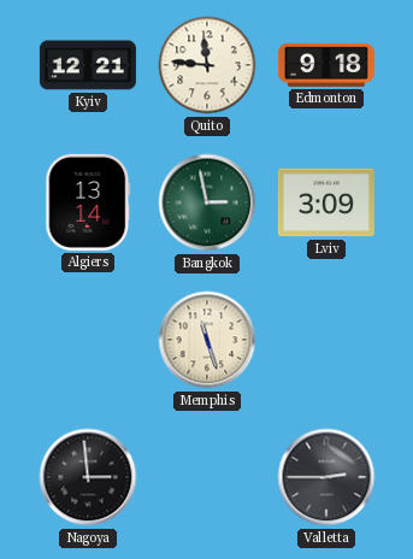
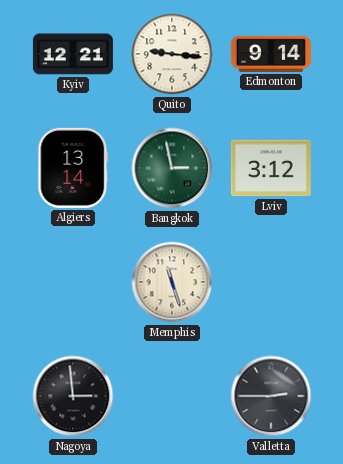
Quito: 11:46 -> 9:16 (172, 54)
Edmonton: 9:18 -> 9:14 (271, 54)
Lviv: 3:09 -> 3:12 (271, 168)
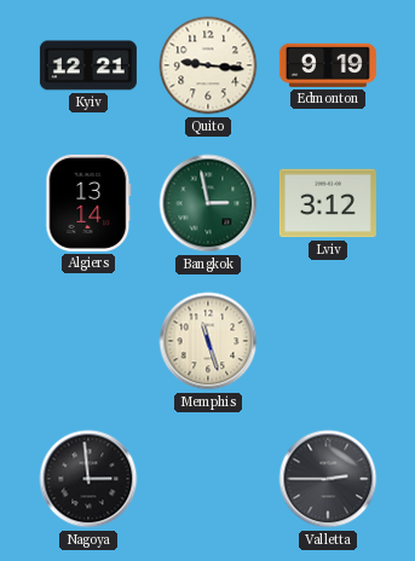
Edmonton: 9:14 -> 9:19 (328, 65)
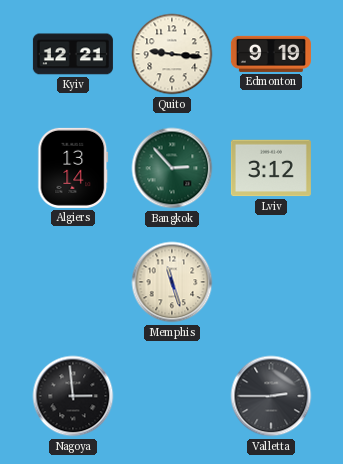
Bangkok: 2:58 -> 2:53 (172, 168)
